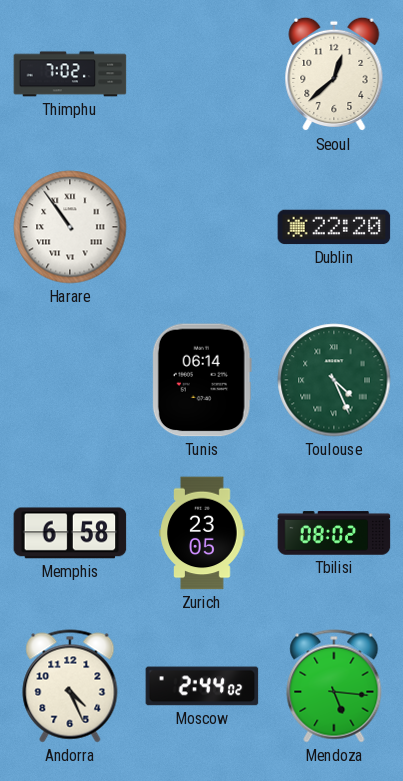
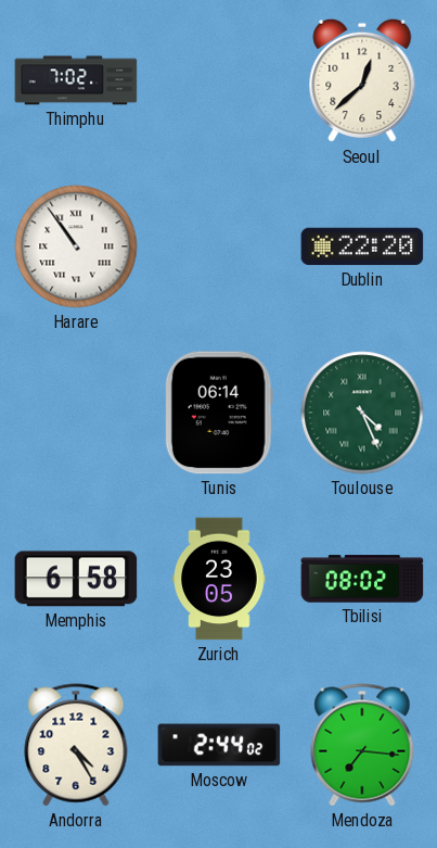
Andorra: 4:26 -> 4:25 (76, 745)
Mendoza: 5:16 -> 7:16 (362, 745)
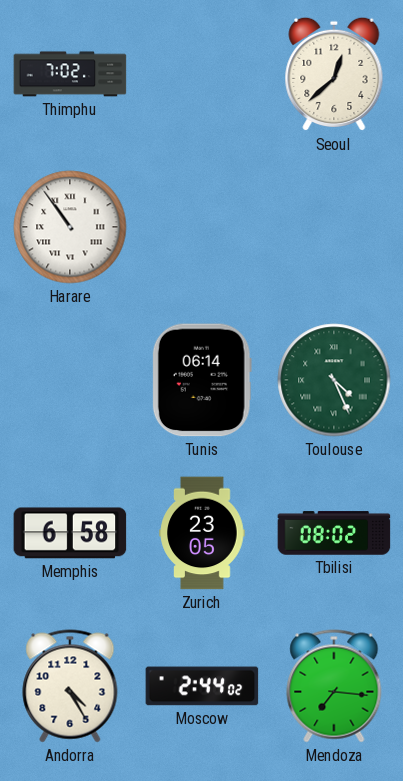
Dublin: 22:20 -> none (362, 246)
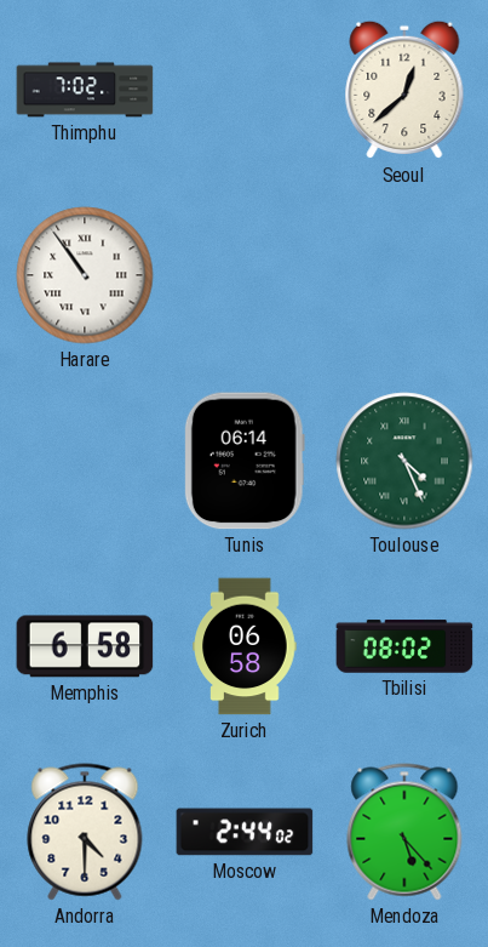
Zurich: 23:05 -> 06:58 (245, 646)
Andorra: 4:25 -> 4:30 (85, 832)
Mendoza: 7:16 -> 5:23 (404, 832)
